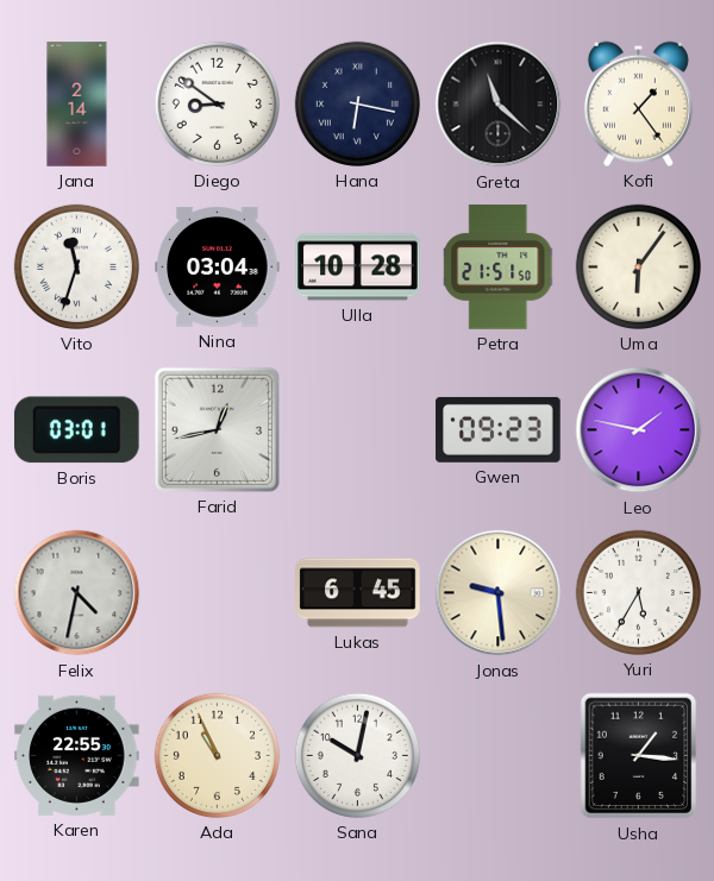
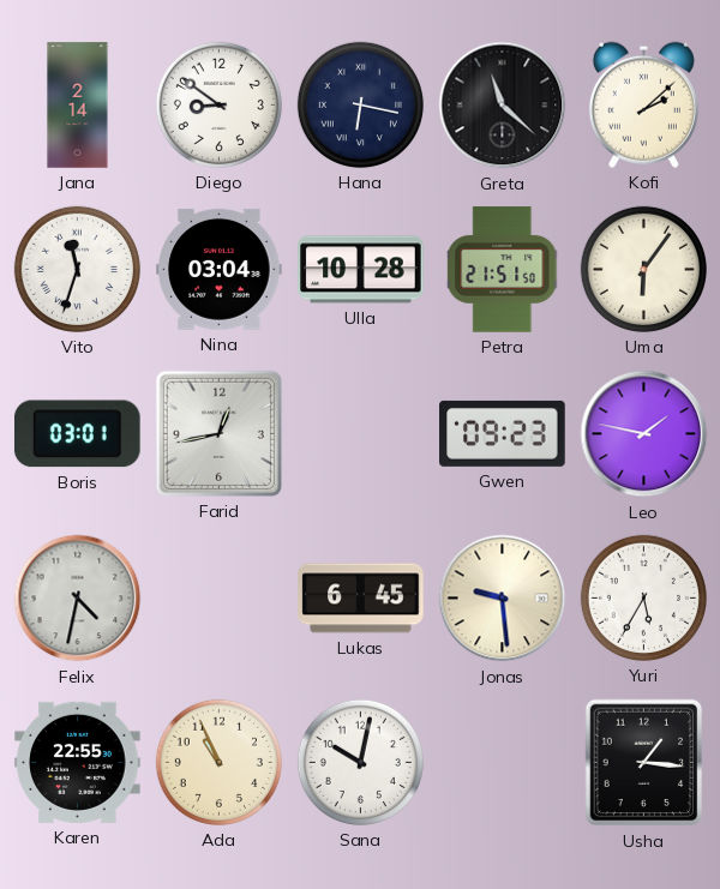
Kofi: 1:24 -> 2:08 (643, 104)
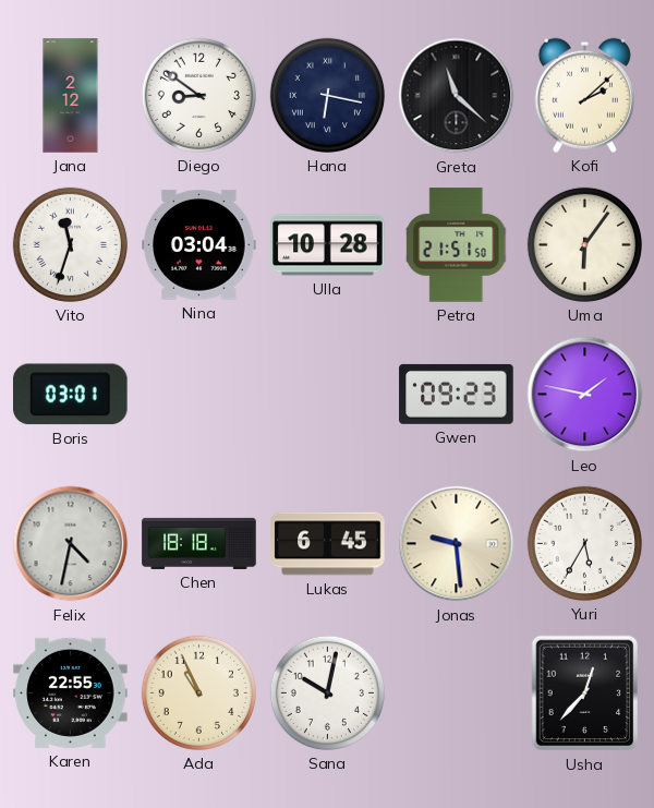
Jana: 2:14 -> 2:12 (71, 96)
Farid: 12:43 -> none (218, 433)
Chen: none -> 18:18 (199, 543)
Usha: 1:16 -> 12:37 (585, 694)
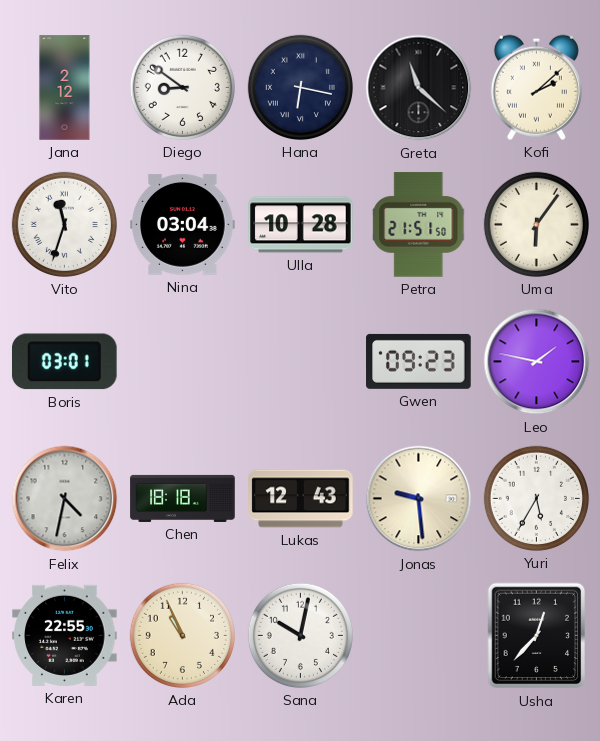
Lukas: 6:45 -> 12:43 (301, 499)
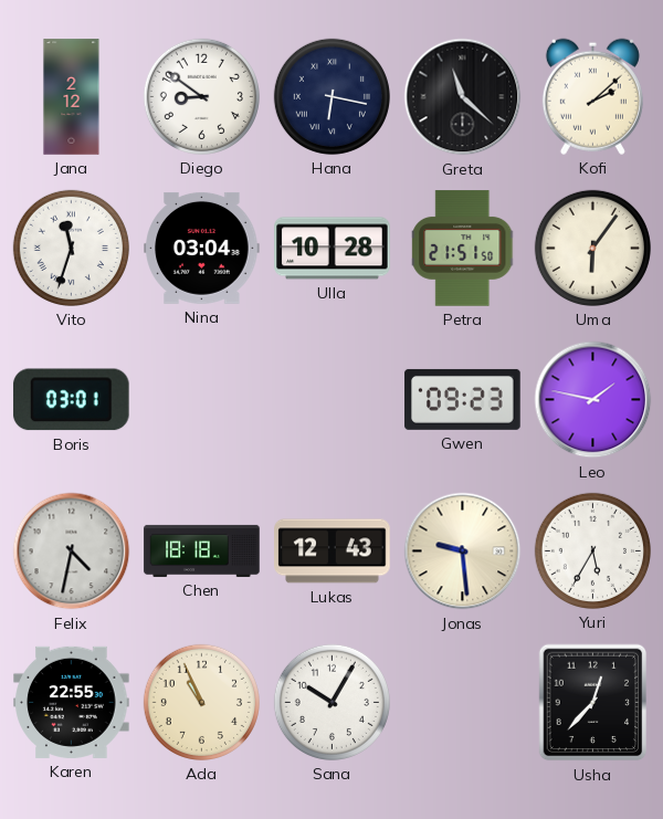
Sana: 10:02 -> 10:05 (331, 702)
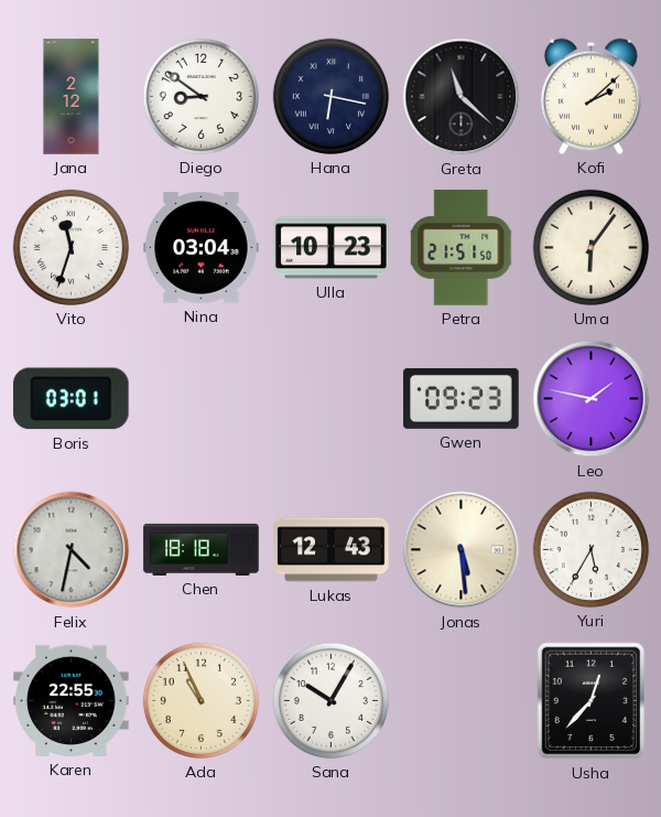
Ulla: 10:28 -> 10:23 (332, 248)
Jonas: 9:29 -> 5:29 (462, 550)
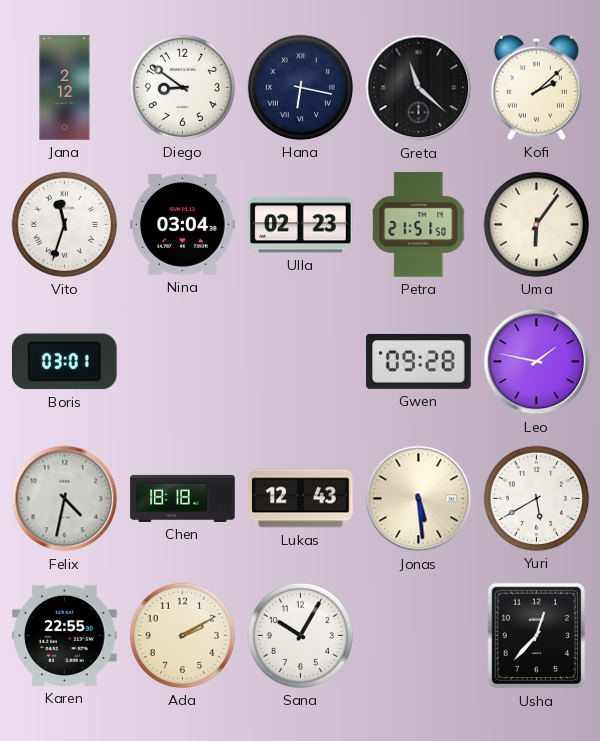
Ulla: 10:23 -> 02:23 (301, 225)
Gwen: 09:23 -> 09:28 (419, 361)
Yuri: 5:35 -> 5:40 (536, 498)
Ada: 10:56 -> 2:10 (182, 635)
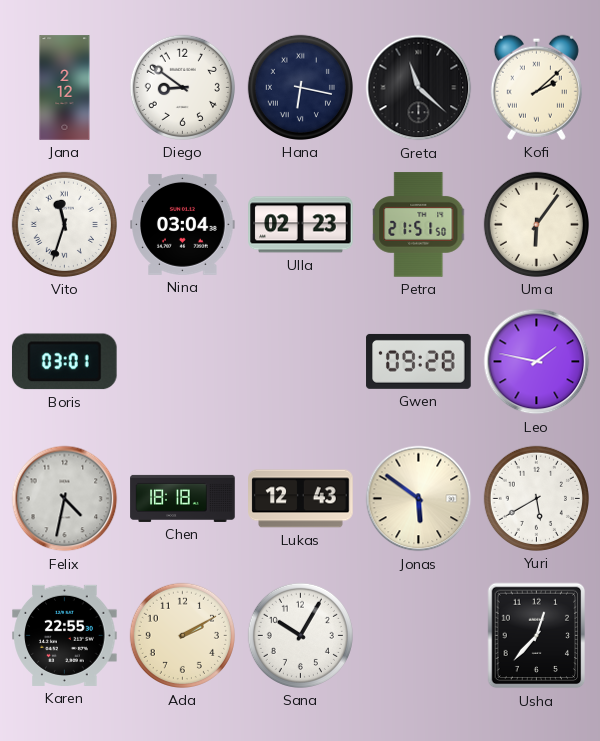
Jonas: 5:29 -> 5:51 (419, 499)
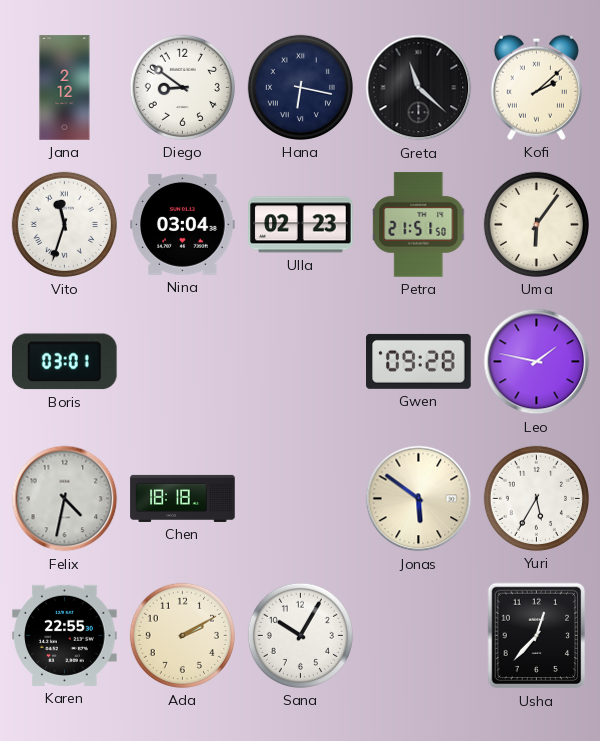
Lukas: 12:43 -> none (301, 499)
Yuri: 5:40 -> 5:35 (536, 498)
